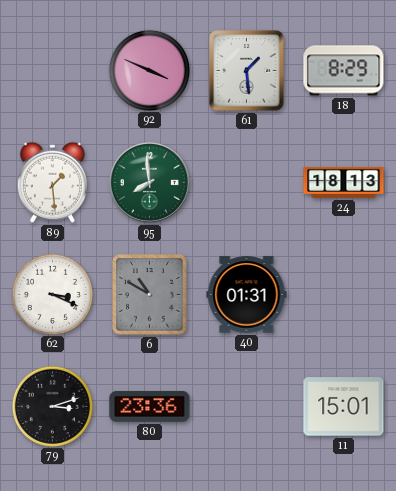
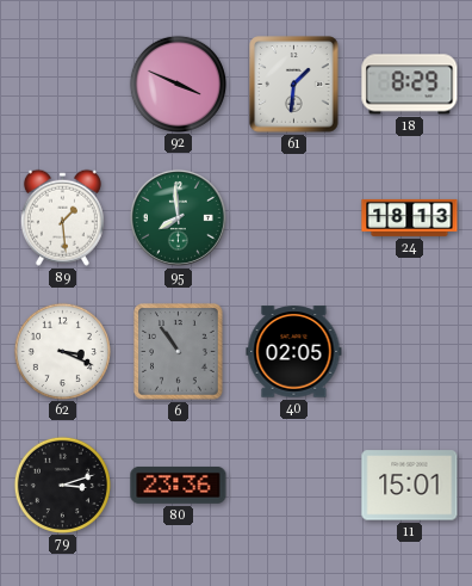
61: 1:29 -> 1:31 (294, 85)
6: 10:50 -> 10:54 (179, 352)
40: 01:31 -> 02:05 (294, 352)
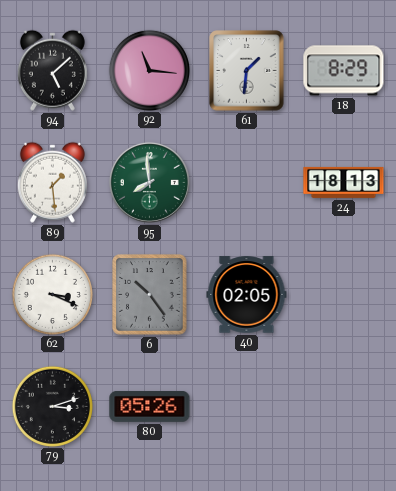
94: none -> 5:08 (52, 70)
92: 3:49 -> 11:16 (149, 70)
6: 10:54 -> 10:24 (150, 295)
80: 23:36 -> 05:26 (150, 406)
11: 15:01 -> none (410, 486)
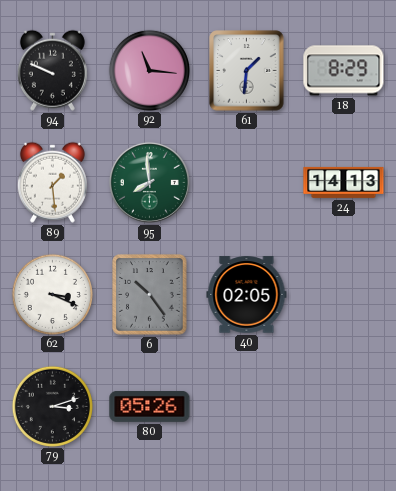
94: 5:08 -> 9:49 (52, 70)
24: 18:13 -> 14:13 (344, 182)
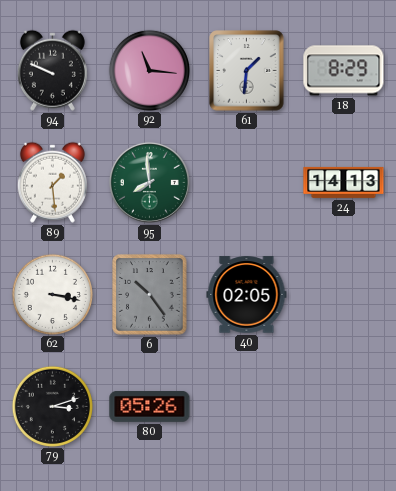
62: 3:19 -> 3:17 (52, 294)
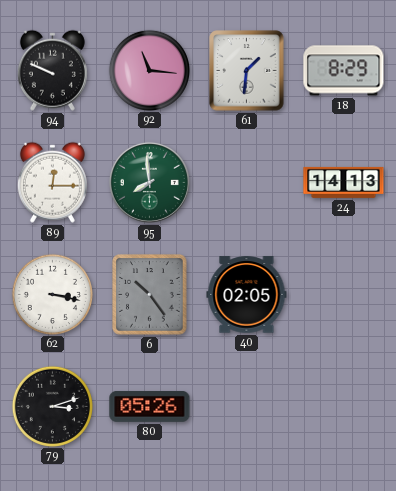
89: 1:29 -> 12:15 (52, 182)
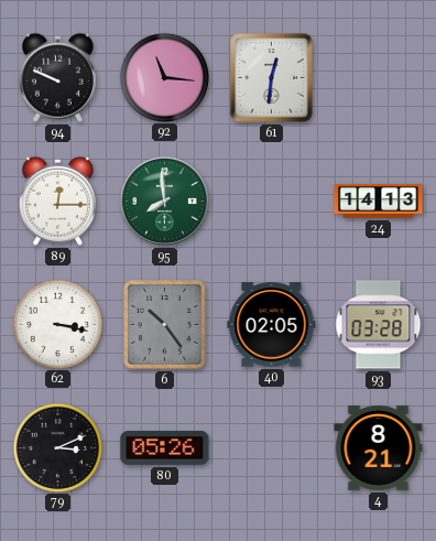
61: 1:31 -> 12:31 (272, 78)
18: 8:29 -> none (344, 71)
93: none -> 03:28 (379, 325)
79: 3:12 -> 3:11 (57, 447)
4: none -> 8:21 (379, 447)
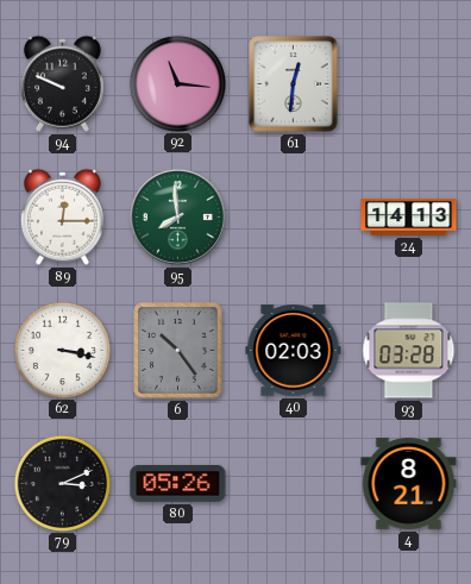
40: 02:05 -> 02:03 (294, 351)
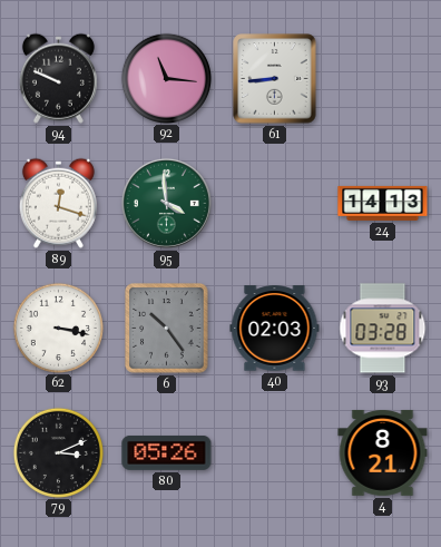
61: 12:31 -> 8:44 (275, 79)
89: 12:15 -> 12:18 (58, 203)
95: 7:59 -> 3:59 (166, 203)
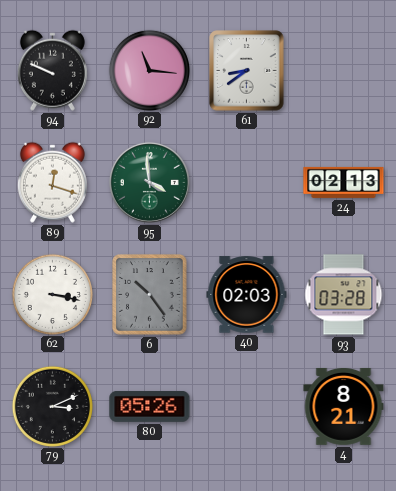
61: 8:44 -> 8:39 (247, 71)
24: 14:13 -> 02:13 (344, 182)
